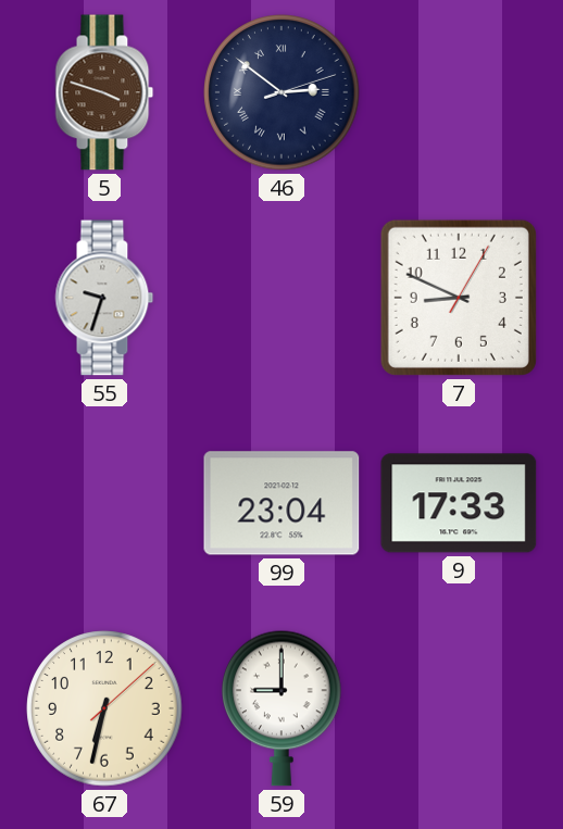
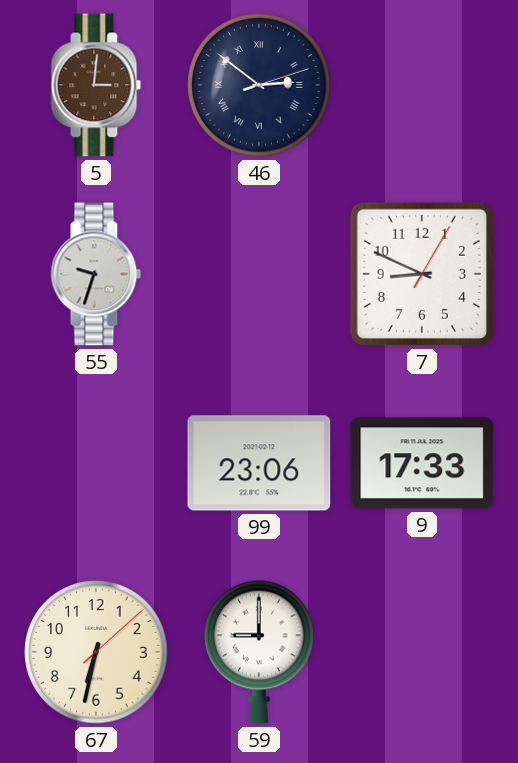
5: 3:48 -> 3:01 (96, 85)
99: 23:04 -> 23:06 (259, 463)
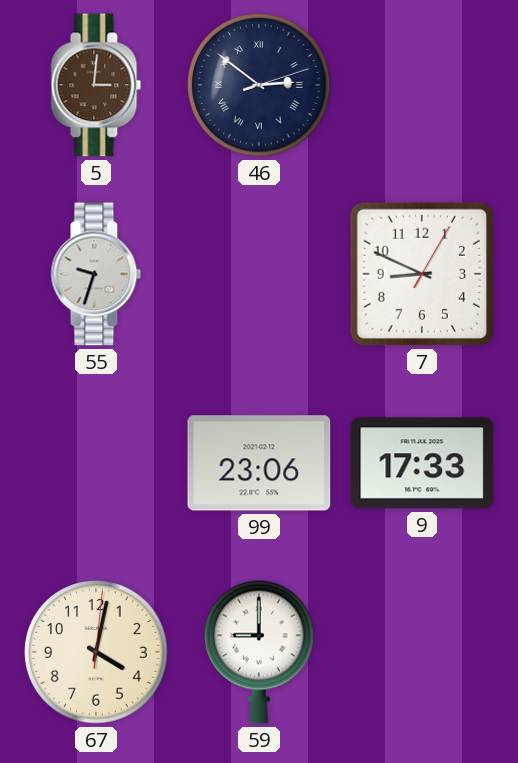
67: 6:32 -> 4:02 (96, 652)
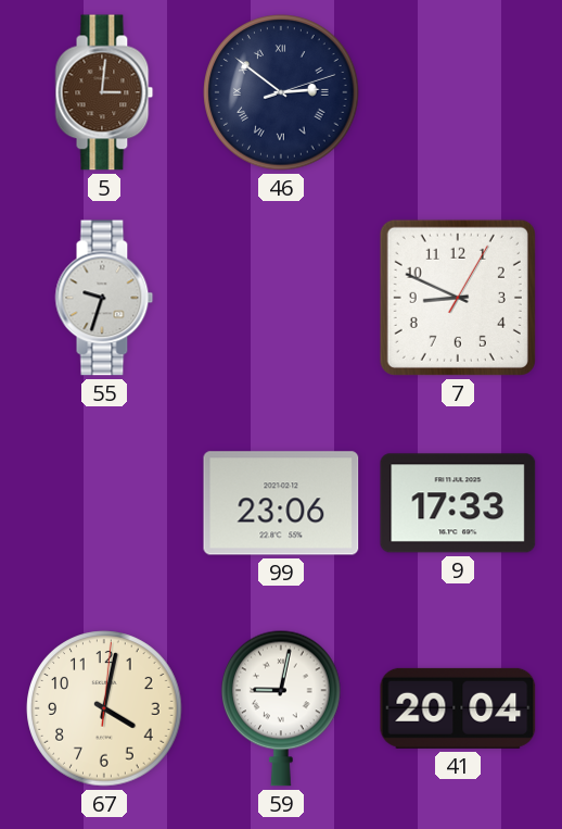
59: 9:00 -> 9:02 (282, 708)
41: none -> 20:04 (458, 708)
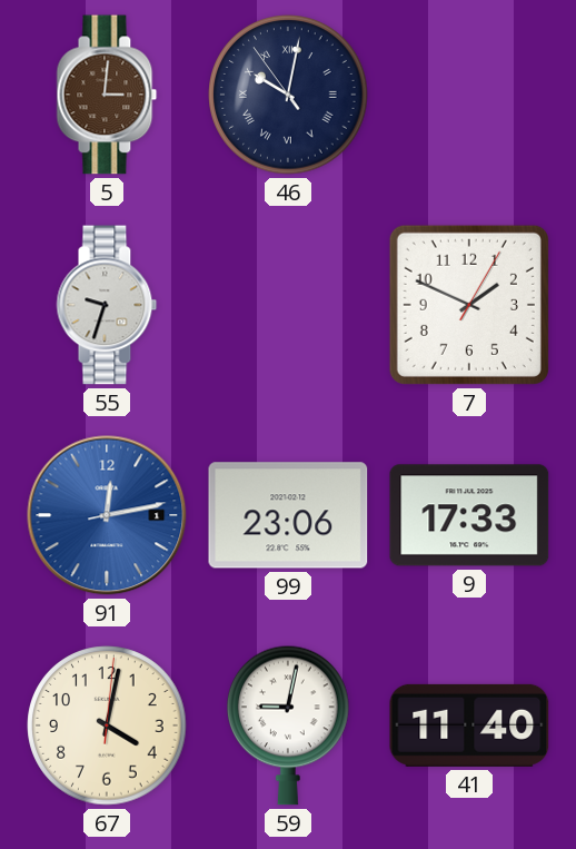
46: 2:51 -> 10:01 (288, 95)
7: 8:49 -> 1:49 (469, 305)
91: none -> 12:13 (107, 515)
41: 20:04 -> 11:40 (469, 725)
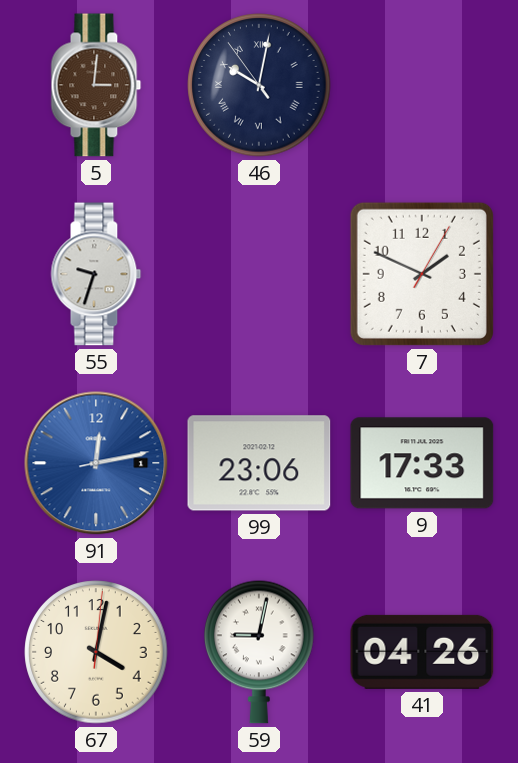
41: 11:40 -> 04:26 (422, 652)
